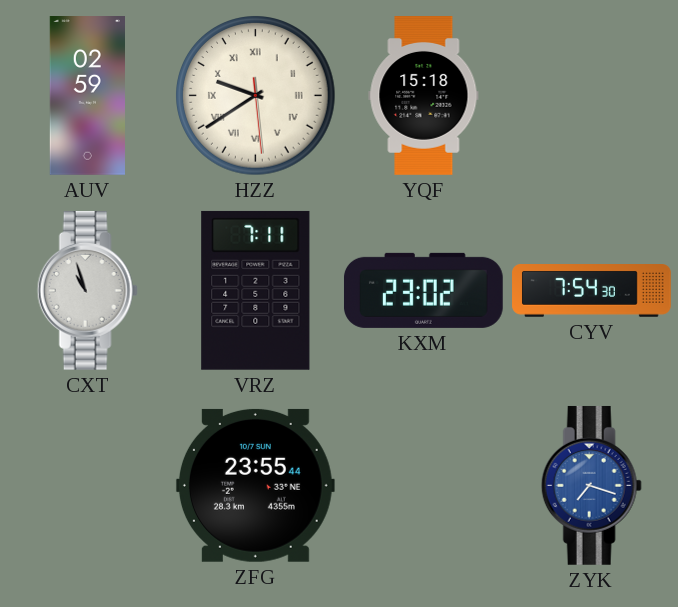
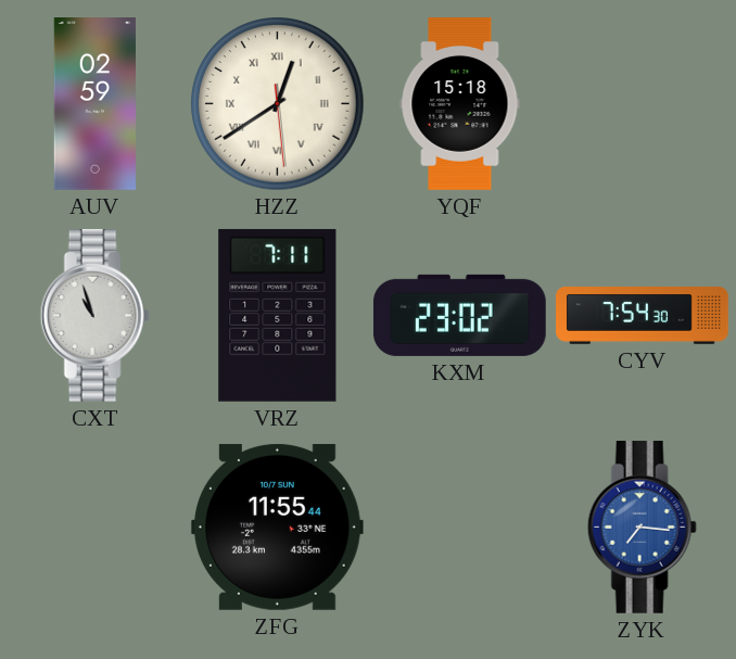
HZZ: 9:39 -> 12:39 (278, 104)
ZFG: 23:55 -> 11:55 (277, 527)
ZYK: 7:18 -> 7:16 (642, 527)
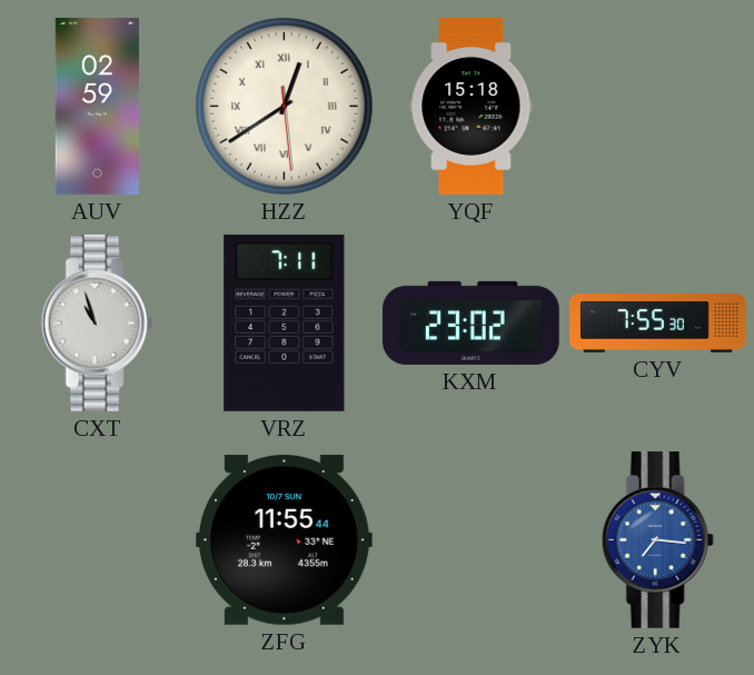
CYV: 7:54 -> 7:55 (658, 324)
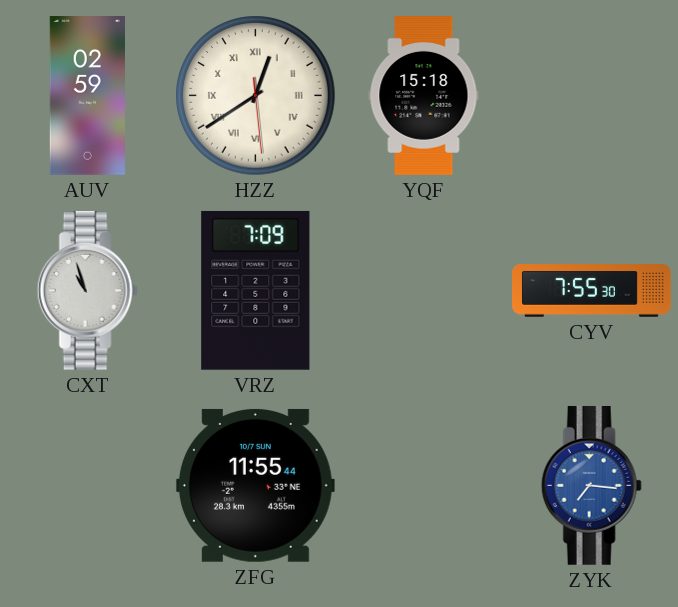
VRZ: 7:11 -> 7:09 (256, 290)
KXM: 23:02 -> none (470, 322)
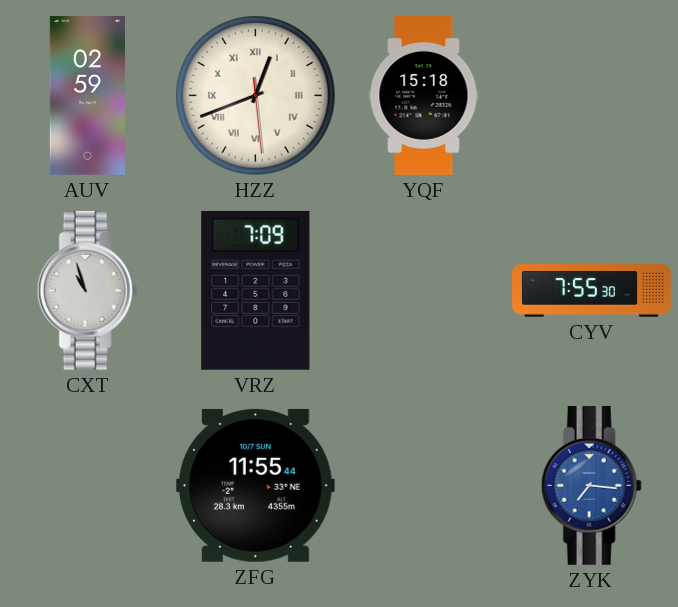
HZZ: 12:39 -> 12:41 (256, 96)
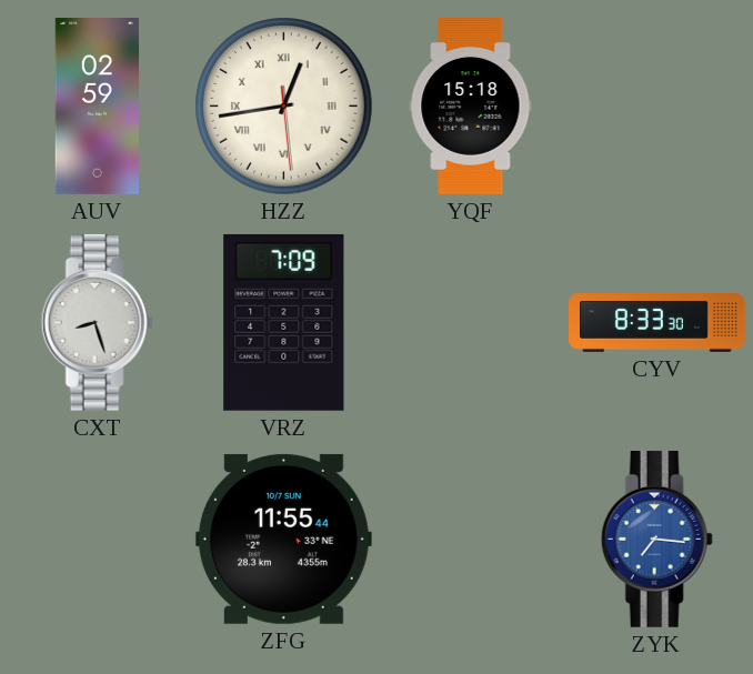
HZZ: 12:41 -> 12:43 (284, 107)
CXT: 10:57 -> 8:27 (97, 322)
CYV: 7:55 -> 8:33 (657, 323)
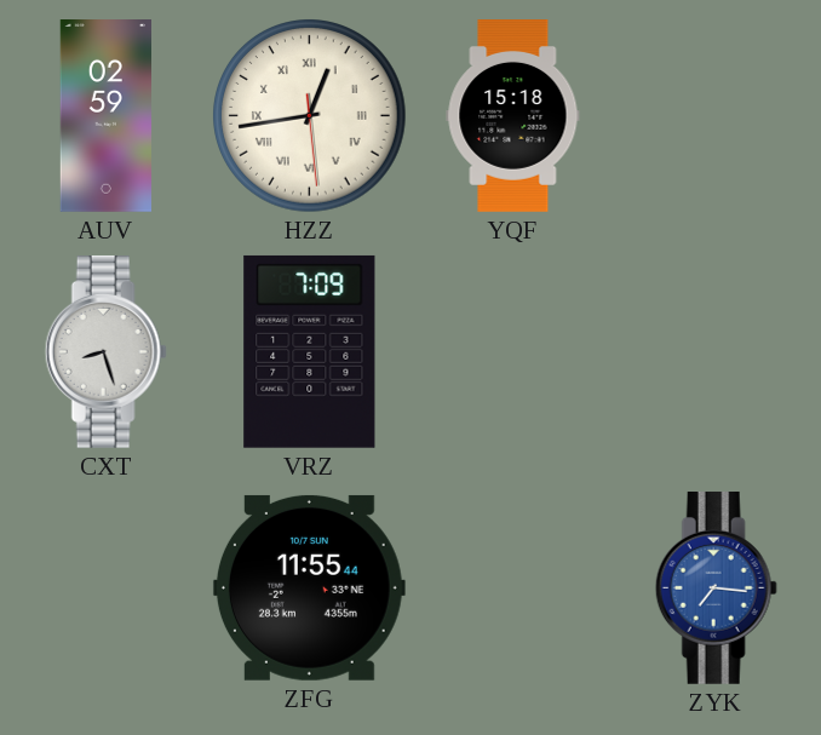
CYV: 8:33 -> none (657, 323)
